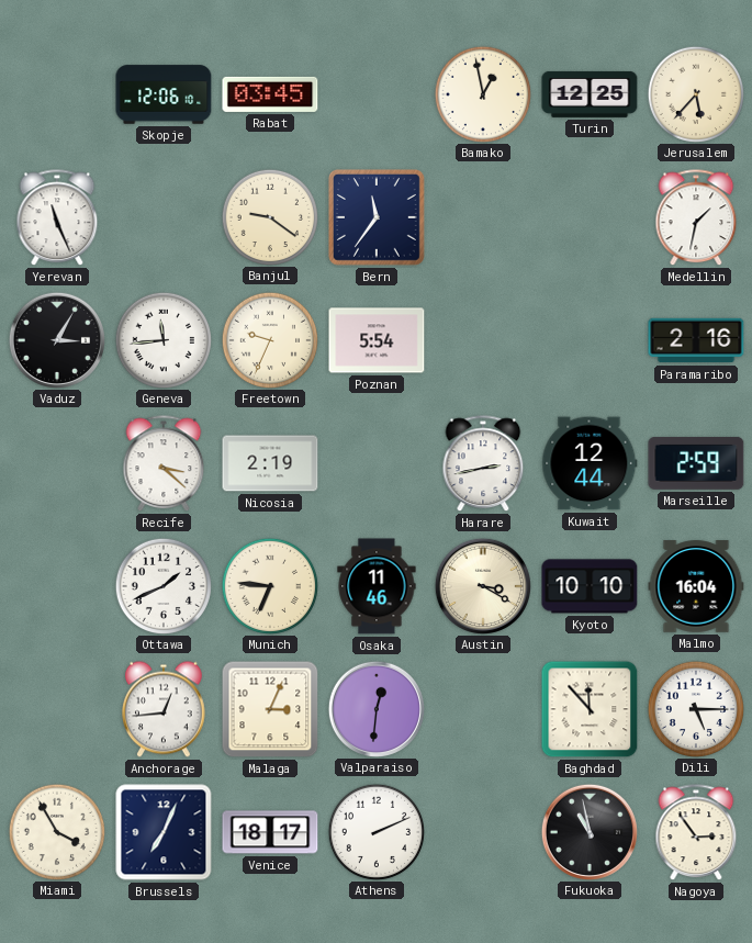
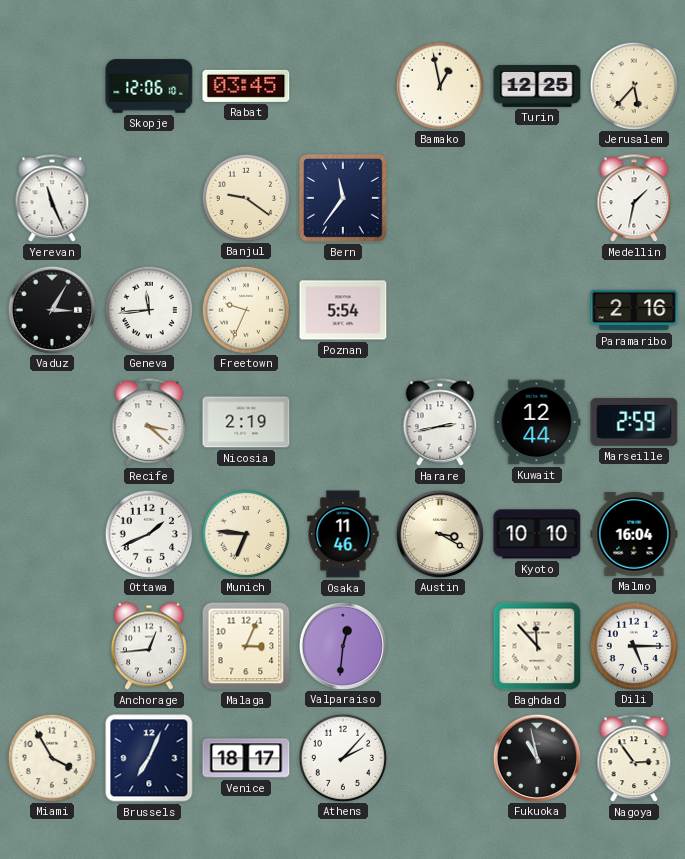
Athens: 2:11 -> 2:07 (342, 757)
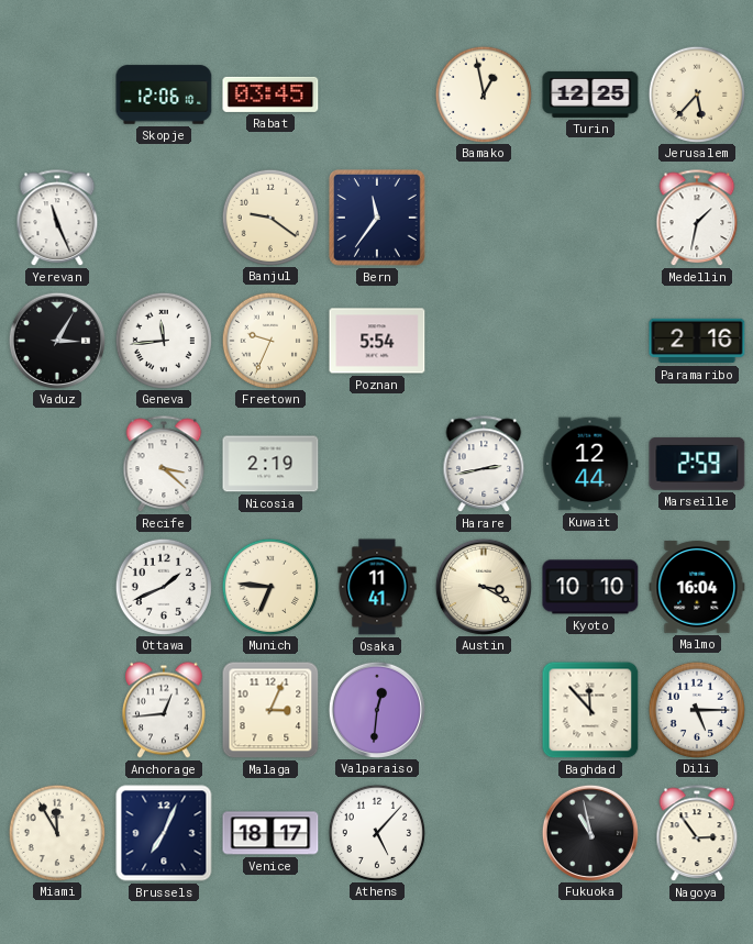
Osaka: 11:46 -> 11:41 (377, 587)
Miami: 3:55 -> 11:55 (56, 832)
Athens: 2:07 -> 5:07 (376, 832)
